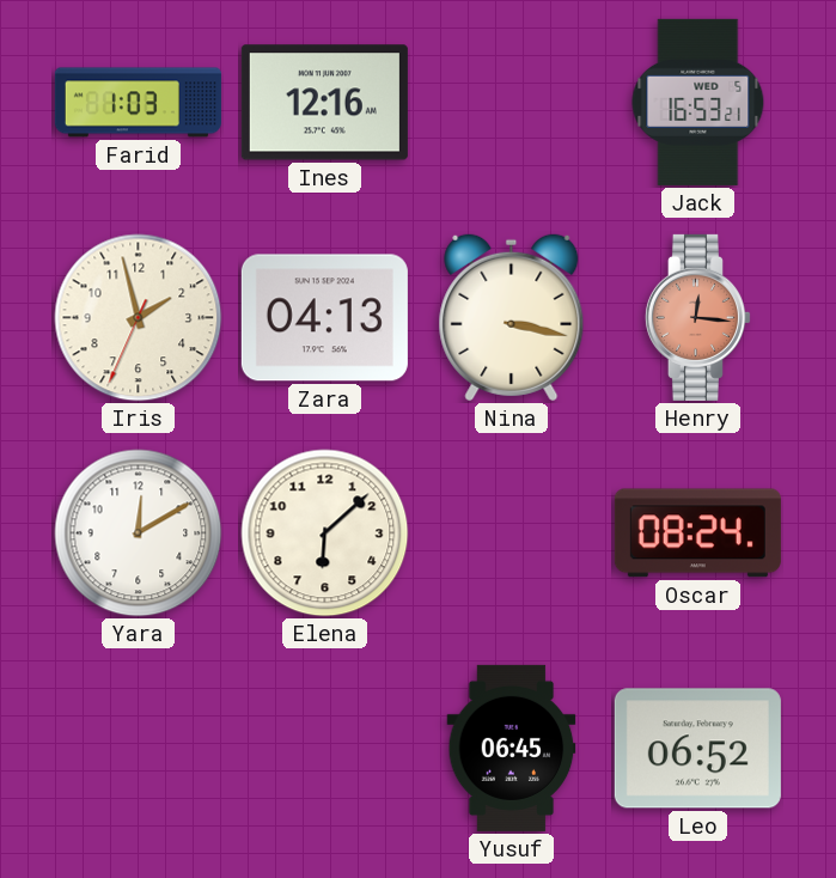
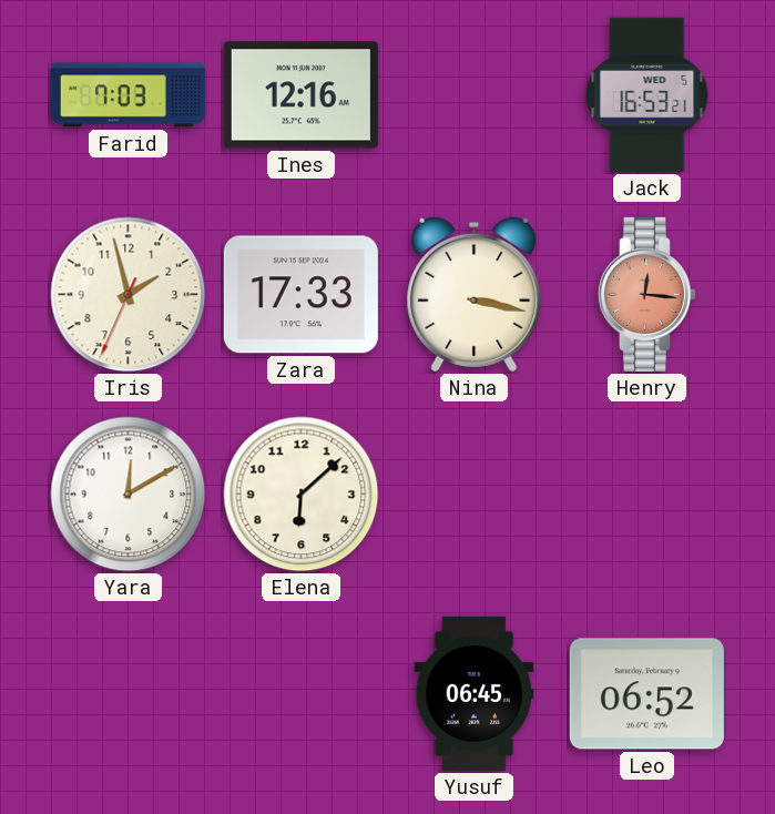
Farid: 1:03 -> 7:03 (128, 95)
Zara: 04:13 -> 17:33 (300, 295)
Oscar: 08:24 -> none (697, 533)
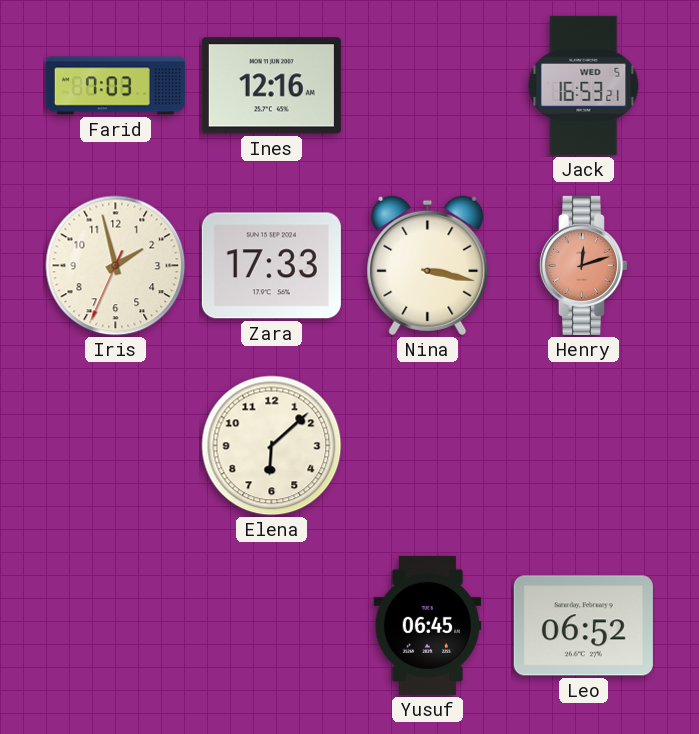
Henry: 12:16 -> 12:12 (583, 265)
Yara: 12:10 -> none (129, 495)
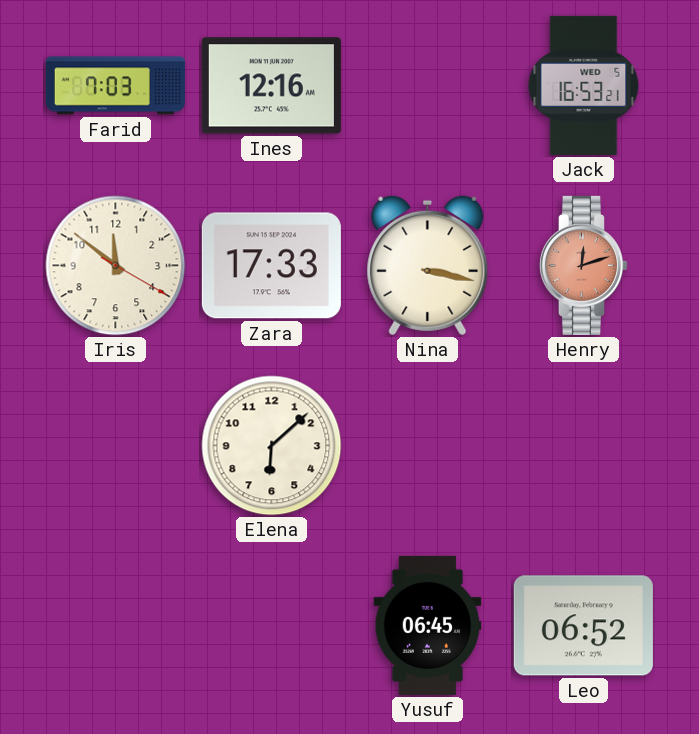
Iris: 1:57 -> 11:51 (116, 266)
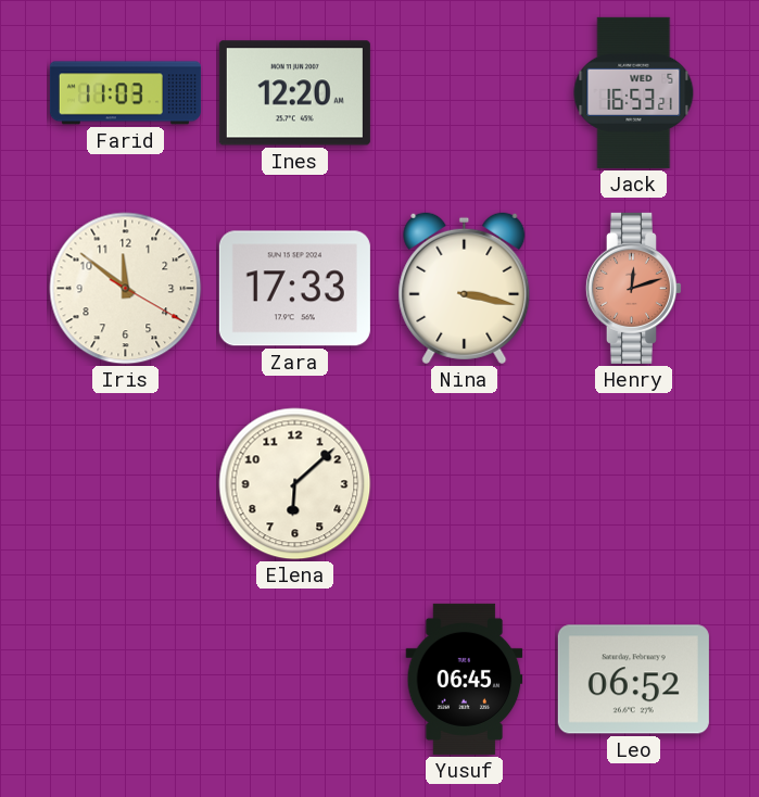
Farid: 7:03 -> 11:03 (125, 93)
Ines: 12:16 -> 12:20 (294, 93)
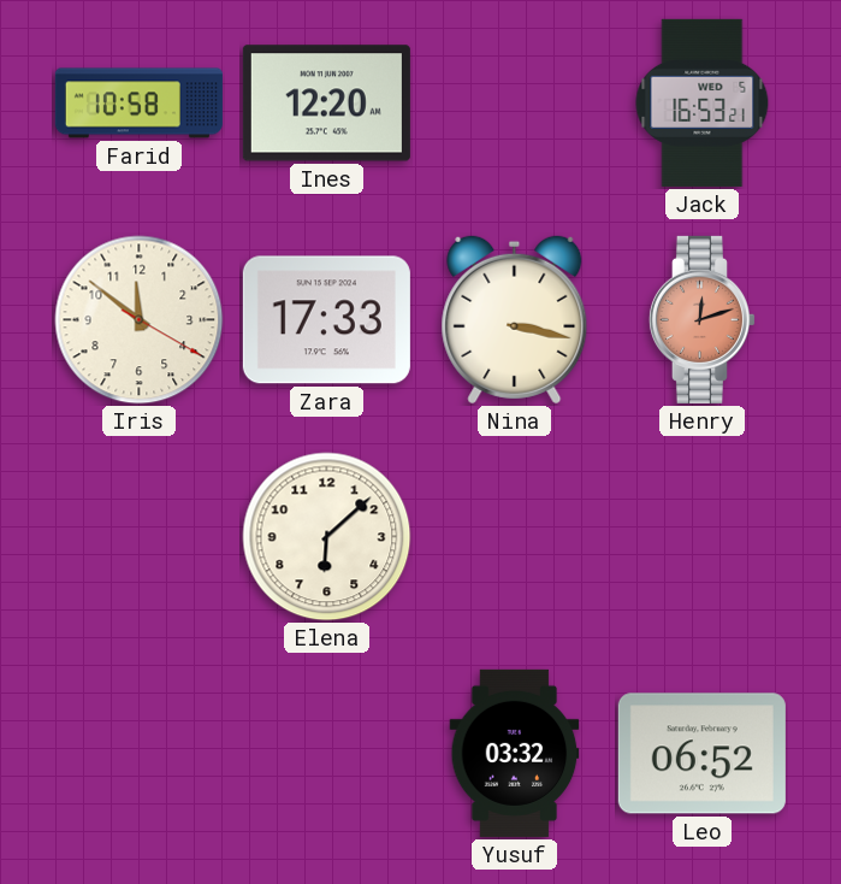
Farid: 11:03 -> 10:58 (138, 104)
Yusuf: 06:45 -> 03:32 (515, 753)
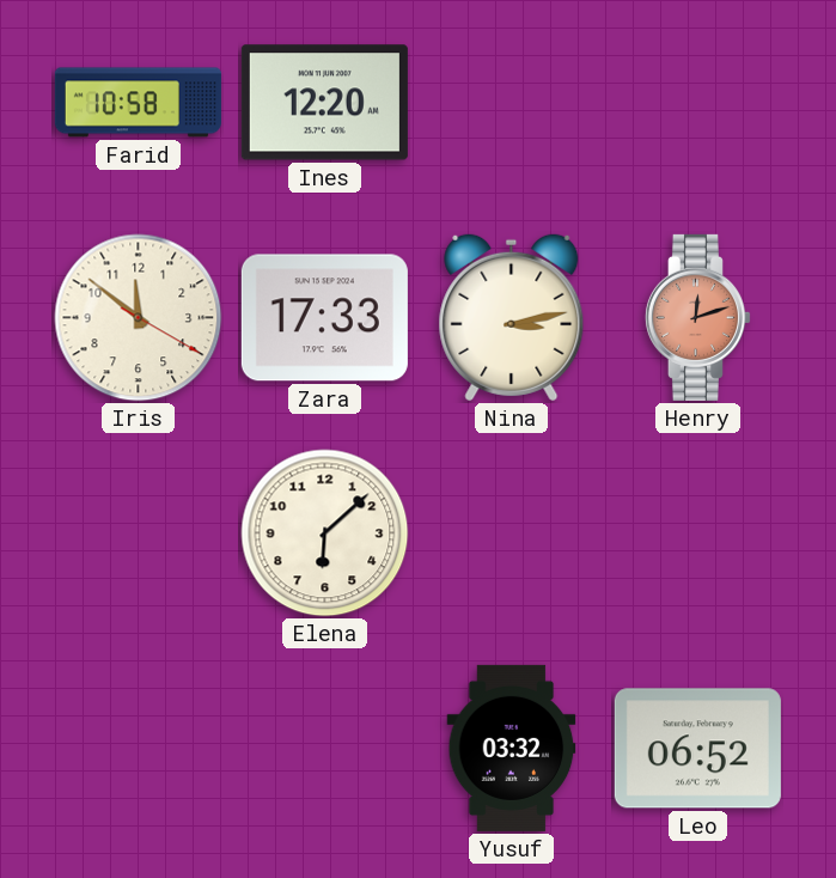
Jack: 16:53 -> none (703, 102)
Nina: 3:17 -> 3:13 (512, 318)
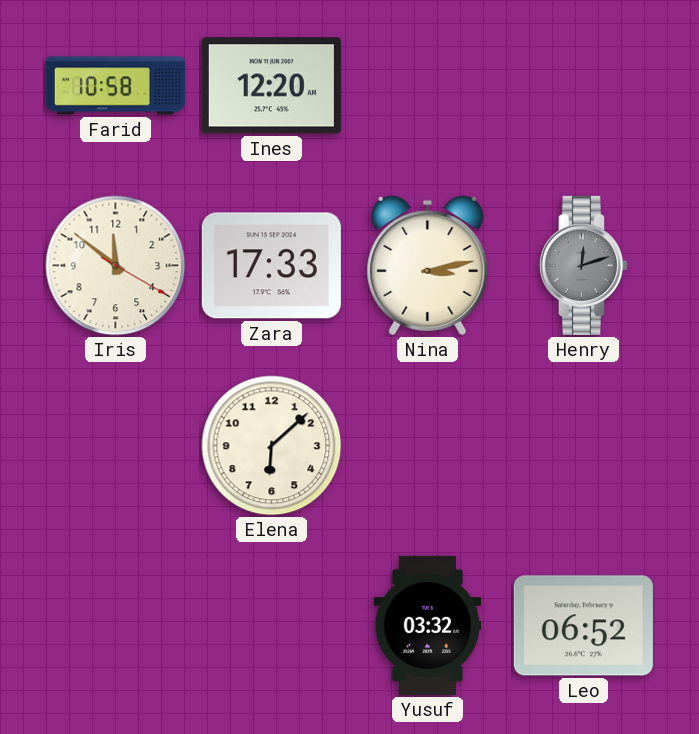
Henry dial: salmon -> grey (583, 265)
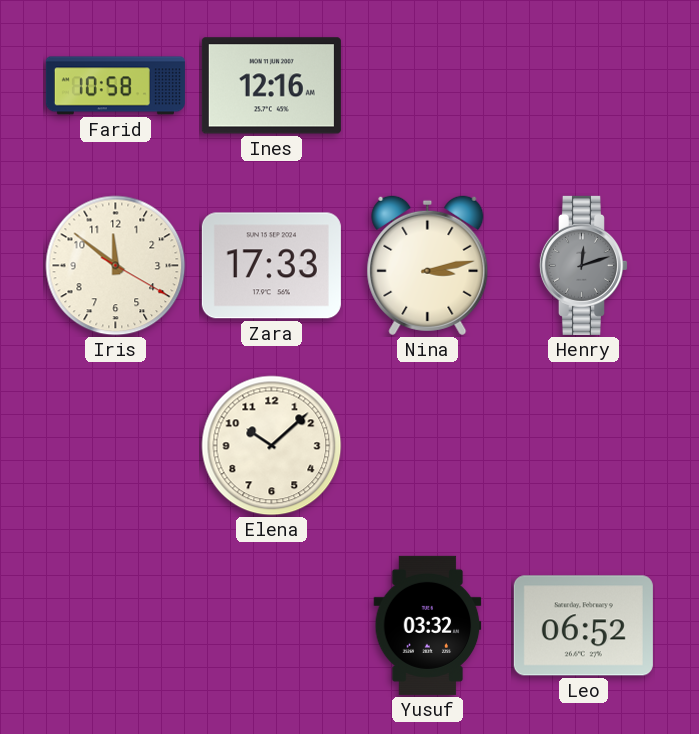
Ines: 12:20 -> 12:16 (271, 86)
Elena: 6:08 -> 10:08 (272, 446)
